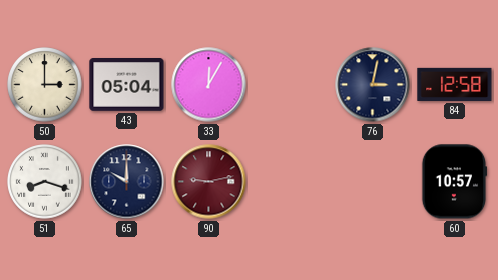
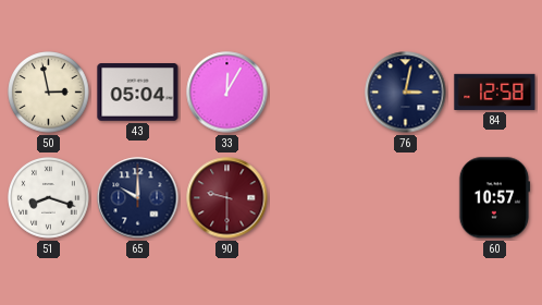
50: 3:00 -> 2:58 (49, 93)
90: 9:13 -> 9:30 (227, 198)
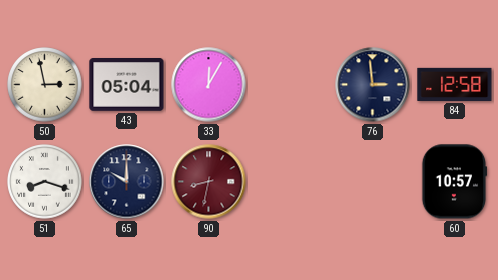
76: 3:02 -> 2:59 (373, 85)
90: 9:30 -> 8:32 (209, 182)
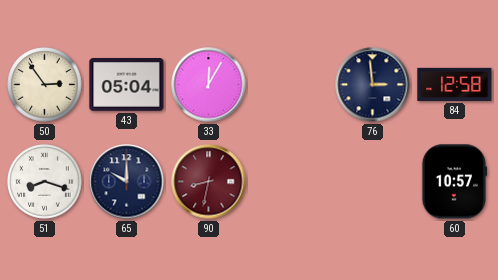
50: 2:58 -> 2:54 (45, 85)
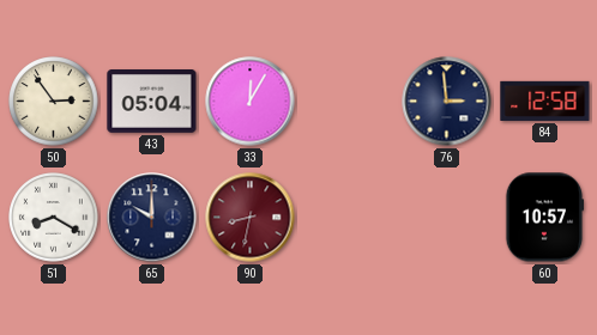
51: 8:18 -> 8:20 (54, 218)
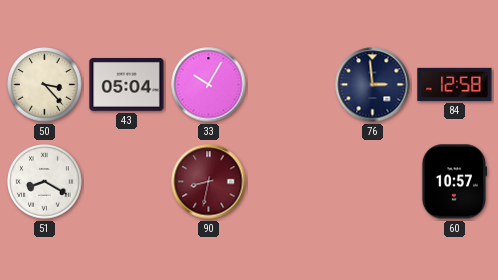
50: 2:54 -> 3:23 (45, 85)
33: 12:05 -> 10:05 (209, 85)
65: 10:00 -> none (152, 218)
